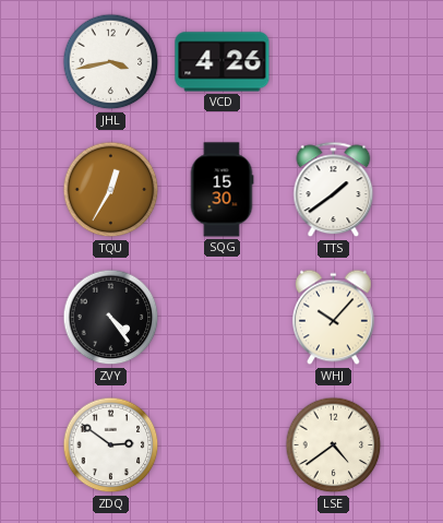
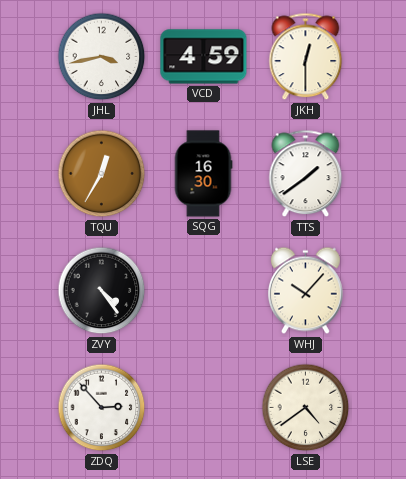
VCD: 4:26 -> 4:59 (204, 57)
JKH: none -> 12:30 (306, 57)
SQG: 15:30 -> 16:30 (203, 174)
ZDQ: 2:51 -> 2:53 (102, 408)
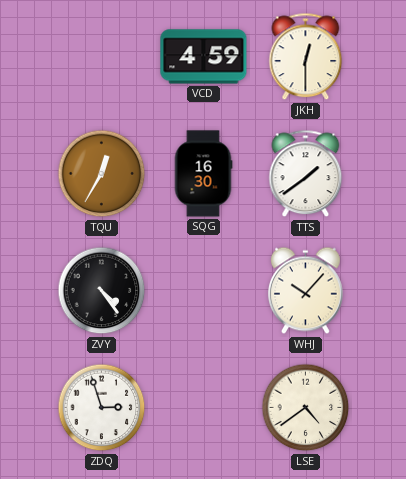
JHL: 3:43 -> none (102, 57)
ZDQ: 2:53 -> 2:57 (102, 408)
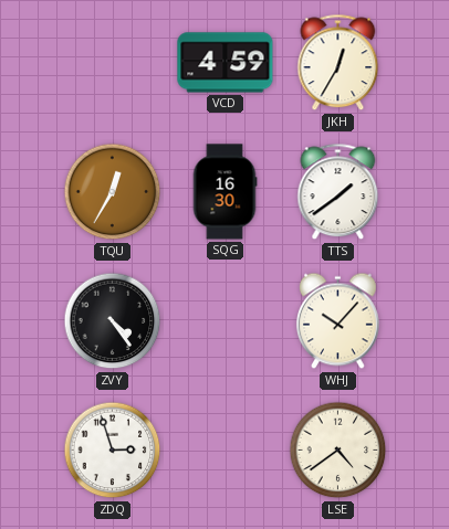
JKH: 12:30 -> 12:35 (338, 63)
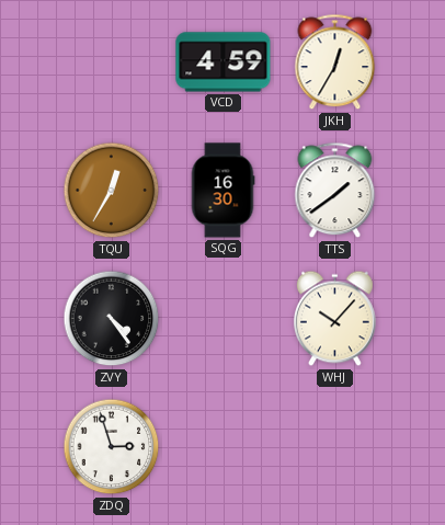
LSE: 4:39 -> none (338, 451)
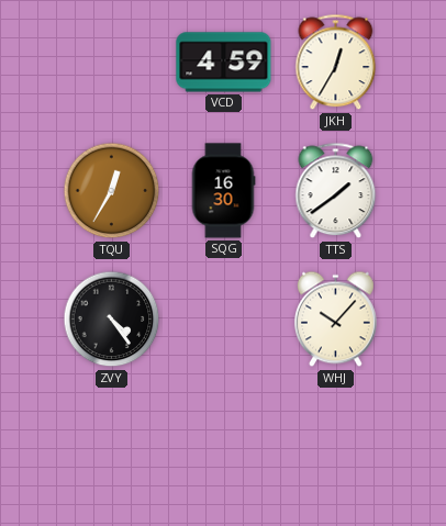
ZDQ: 2:57 -> none (112, 447)
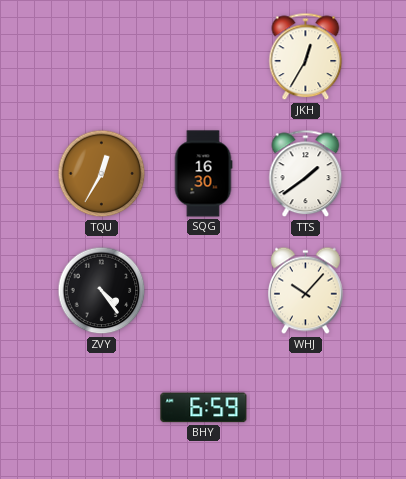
VCD: 4:59 -> none (224, 63)
BHY: none -> 6:59 (204, 408)
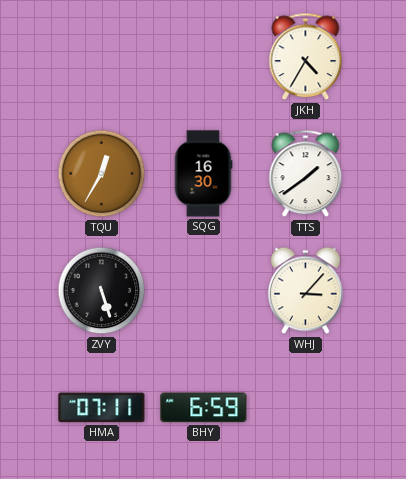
JKH: 12:35 -> 4:35 (306, 57)
ZVY: 4:24 -> 5:27 (102, 291)
WHJ: 10:07 -> 3:07 (305, 291)
HMA: none -> 07:11 (102, 408)
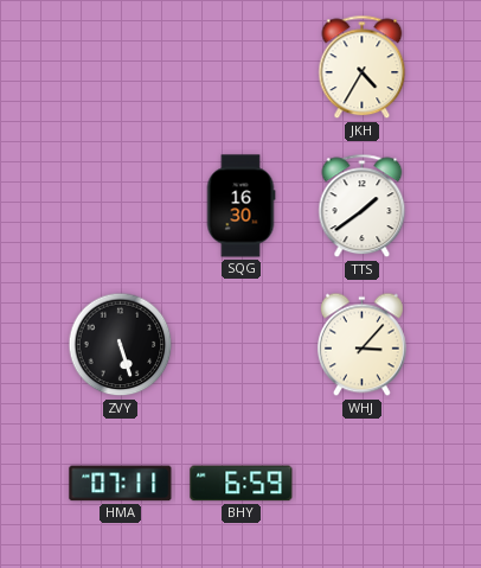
TQU: 12:35 -> none (102, 174)
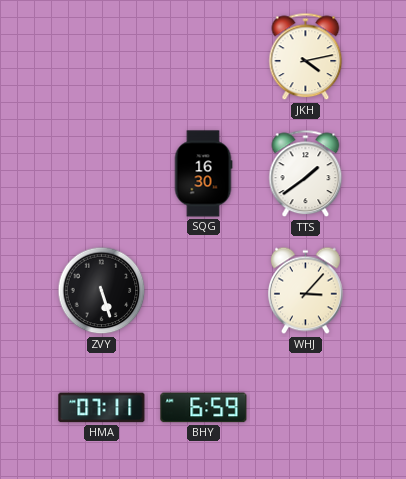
JKH: 4:35 -> 4:13 (306, 57)
